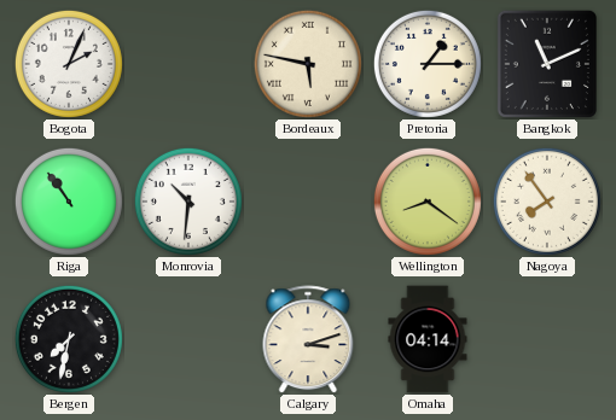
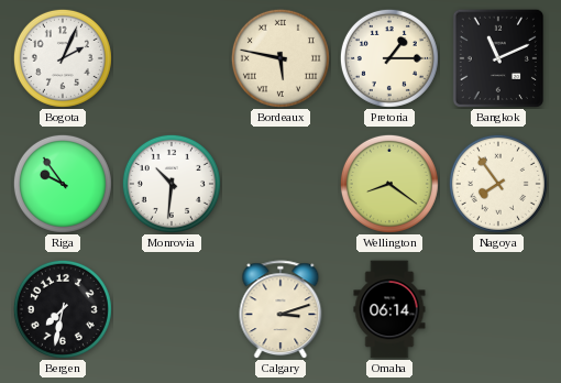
Riga: 10:54 -> 9:54 (63, 184)
Omaha: 04:14 -> 06:14 (389, 309)
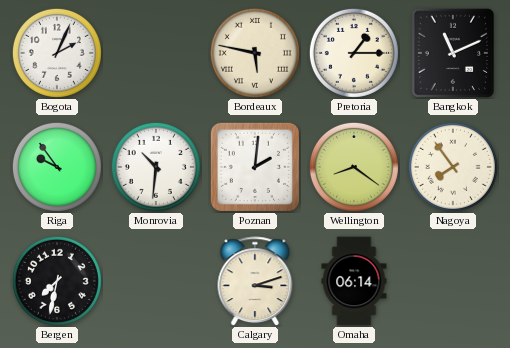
Poznan: none -> 2:01 (255, 167)
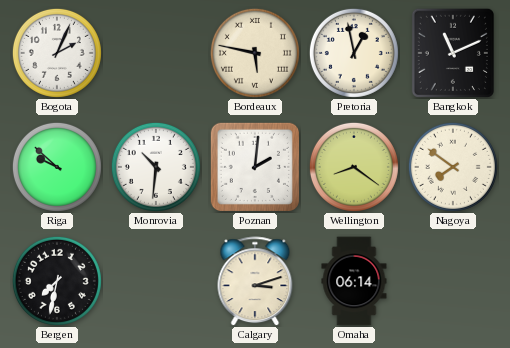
Pretoria: 1:15 -> 12:58 (354, 53)
Riga: 9:54 -> 9:52 (57, 167)
Nagoya: 7:54 -> 7:51 (453, 167)
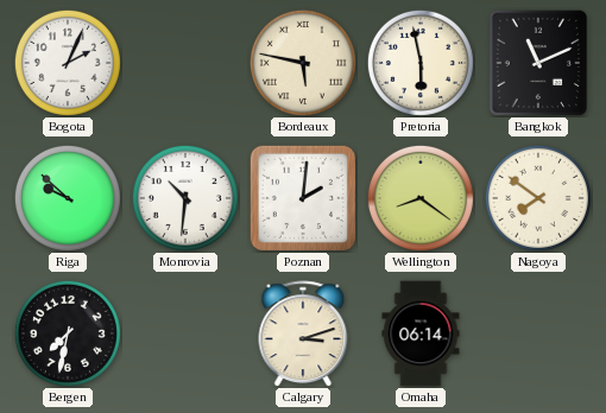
Pretoria: 12:58 -> 5:58 (421, 63)
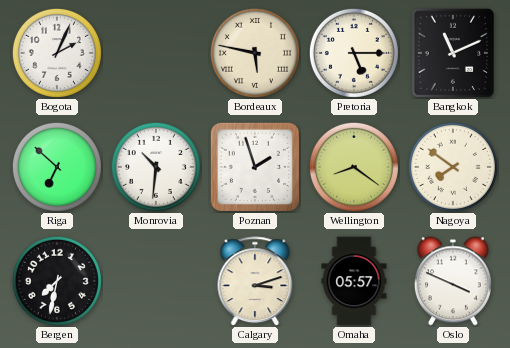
Pretoria: 5:58 -> 5:15 (354, 53)
Riga: 9:52 -> 6:52 (57, 167)
Poznan: 2:01 -> 1:57 (255, 167)
Omaha: 06:14 -> 05:57 (354, 281)
Oslo: none -> 3:49 (453, 281)
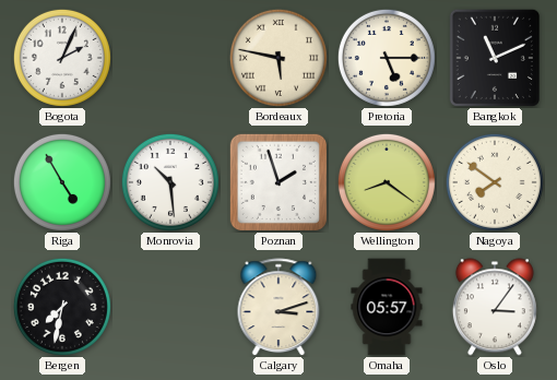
Riga: 6:52 -> 4:55 (62, 182)
Monrovia: 10:31 -> 10:29 (170, 182)
Oslo: 3:49 -> 3:06 (495, 307)
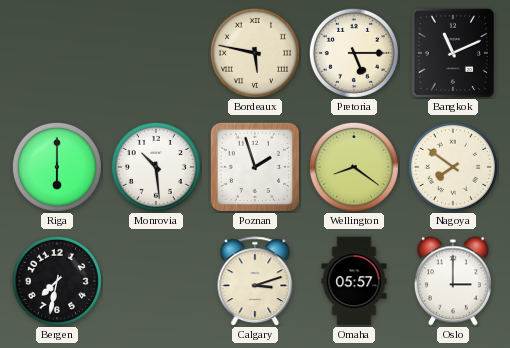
Bogota: 2:04 -> none (62, 58)
Riga: 4:55 -> 6:00 (57, 167)
Oslo: 3:06 -> 3:00 (453, 281)
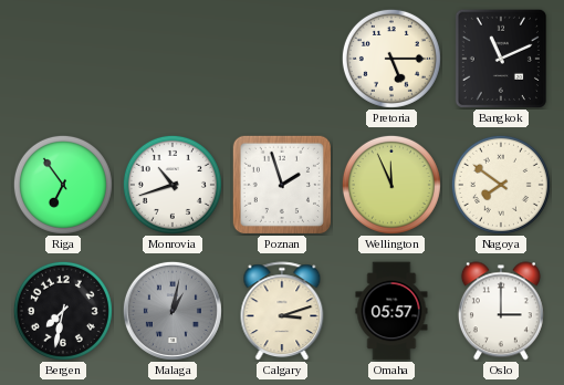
Bordeaux: 5:47 -> none (255, 53)
Riga: 6:00 -> 6:54 (63, 185)
Monrovia: 10:29 -> 10:42 (173, 185)
Wellington: 8:21 -> 11:56 (391, 185)
Malaga: none -> 1:02 (173, 311)
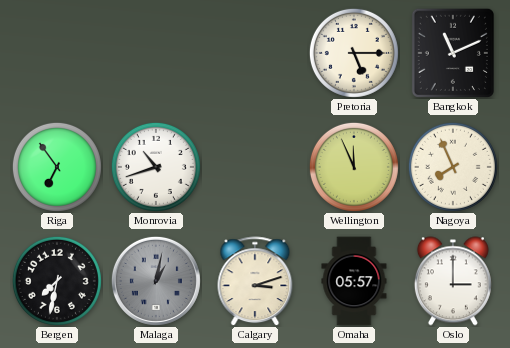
Poznan: 1:57 -> none (282, 185)
Nagoya: 7:51 -> 7:56 (453, 167)
